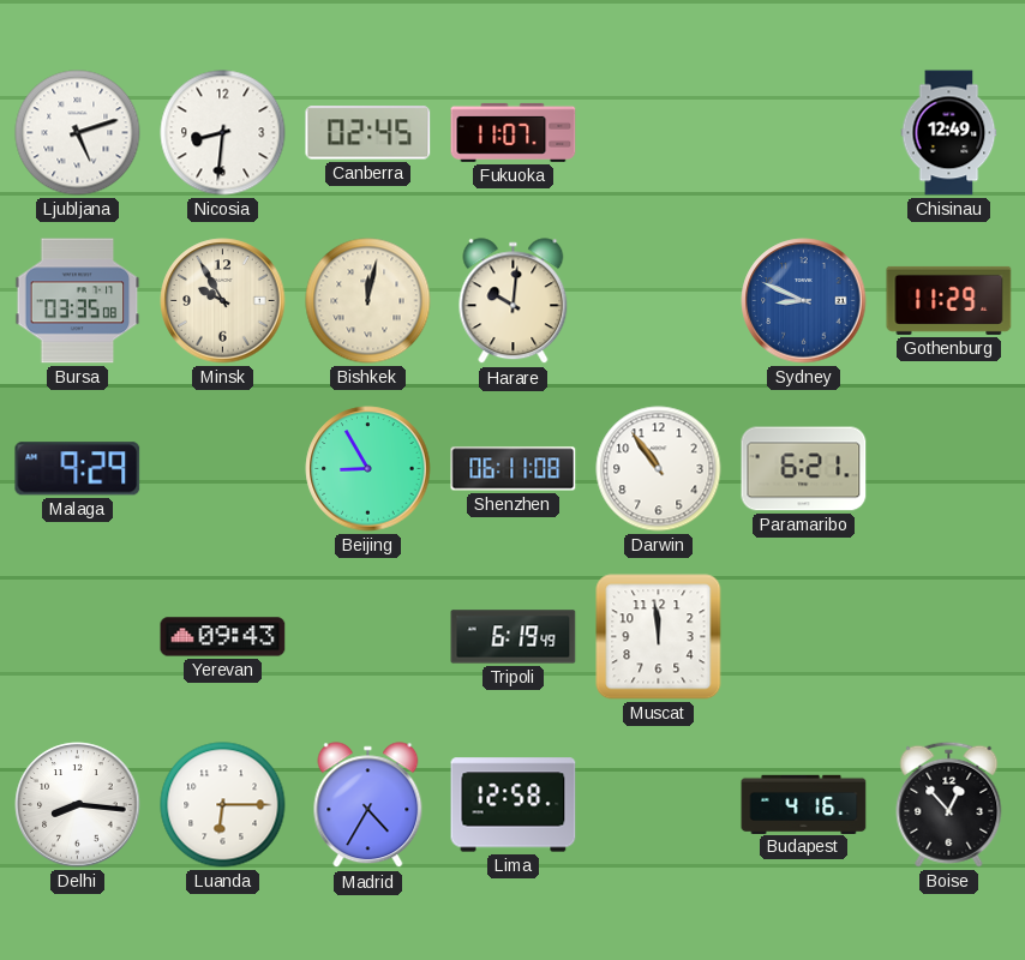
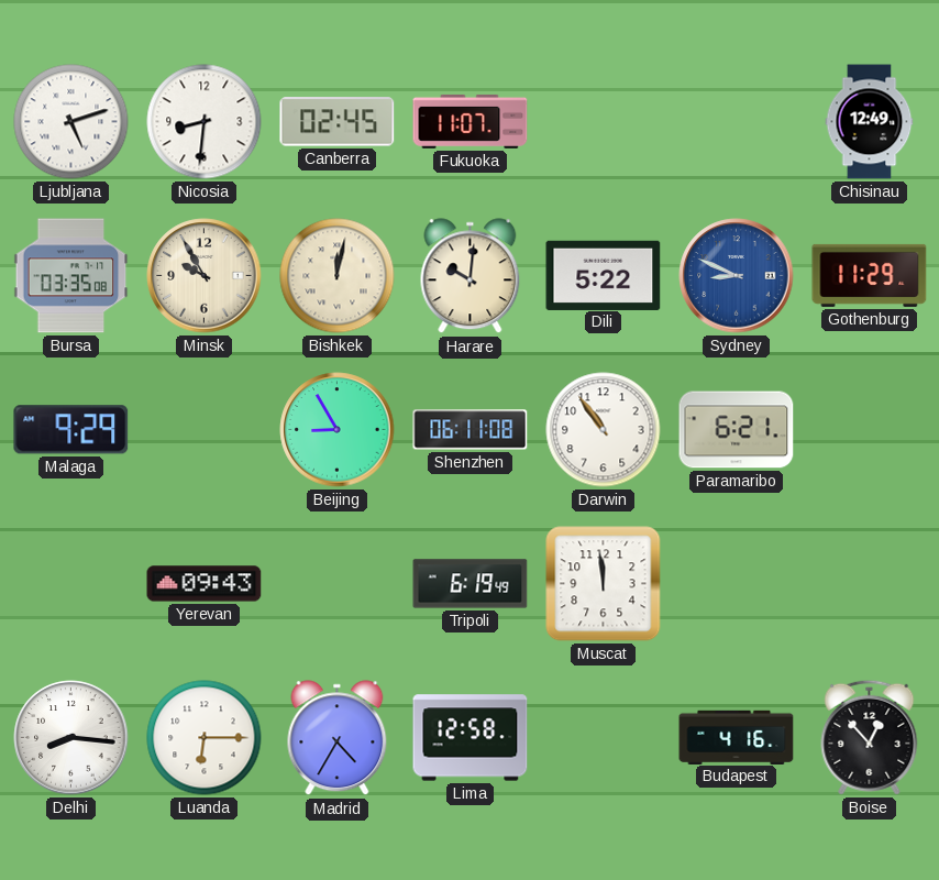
Dili: none -> 5:22 (604, 275)
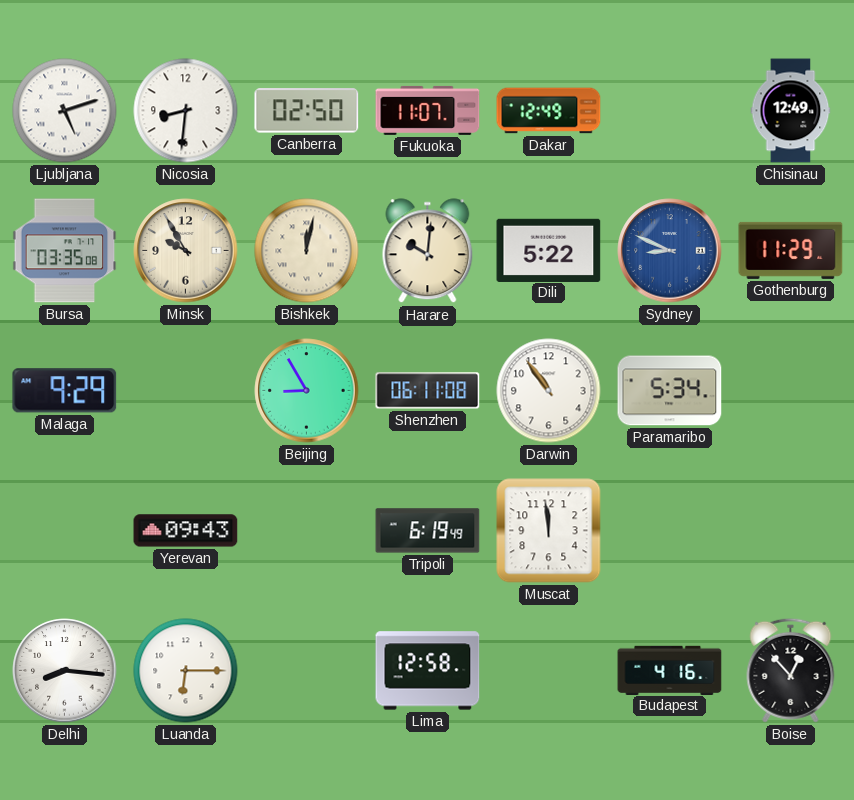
Canberra: 02:45 -> 02:50 (307, 111)
Dakar: none -> 12:49 (549, 111)
Paramaribo: 6:21 -> 5:34 (670, 391)
Madrid: 4:35 -> none (338, 738)
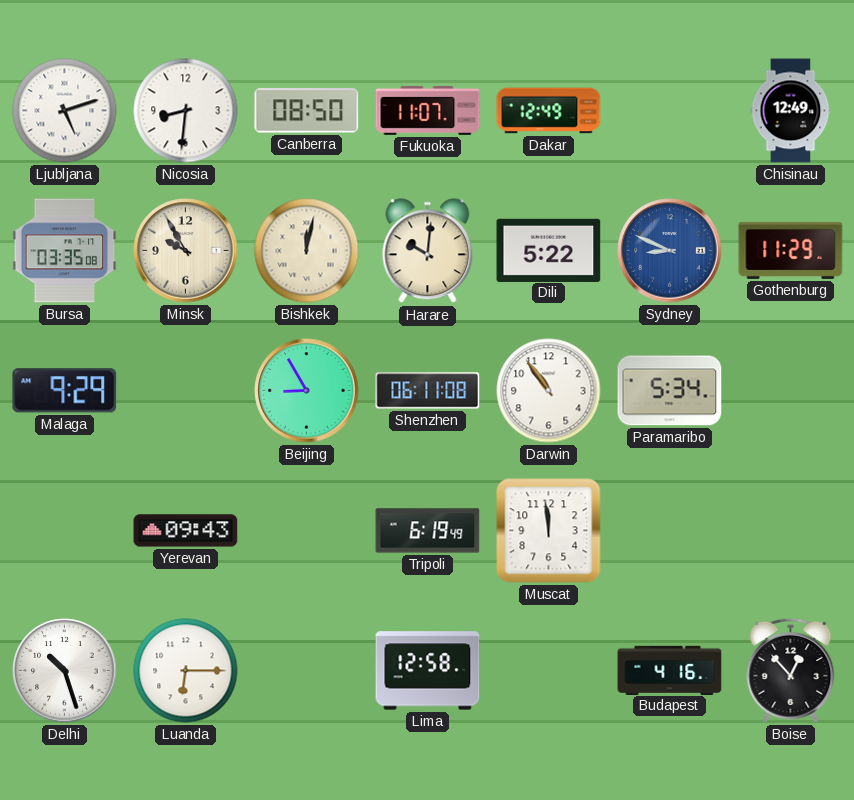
Canberra: 02:50 -> 08:50 (307, 111)
Delhi: 8:16 -> 10:27 (65, 671)
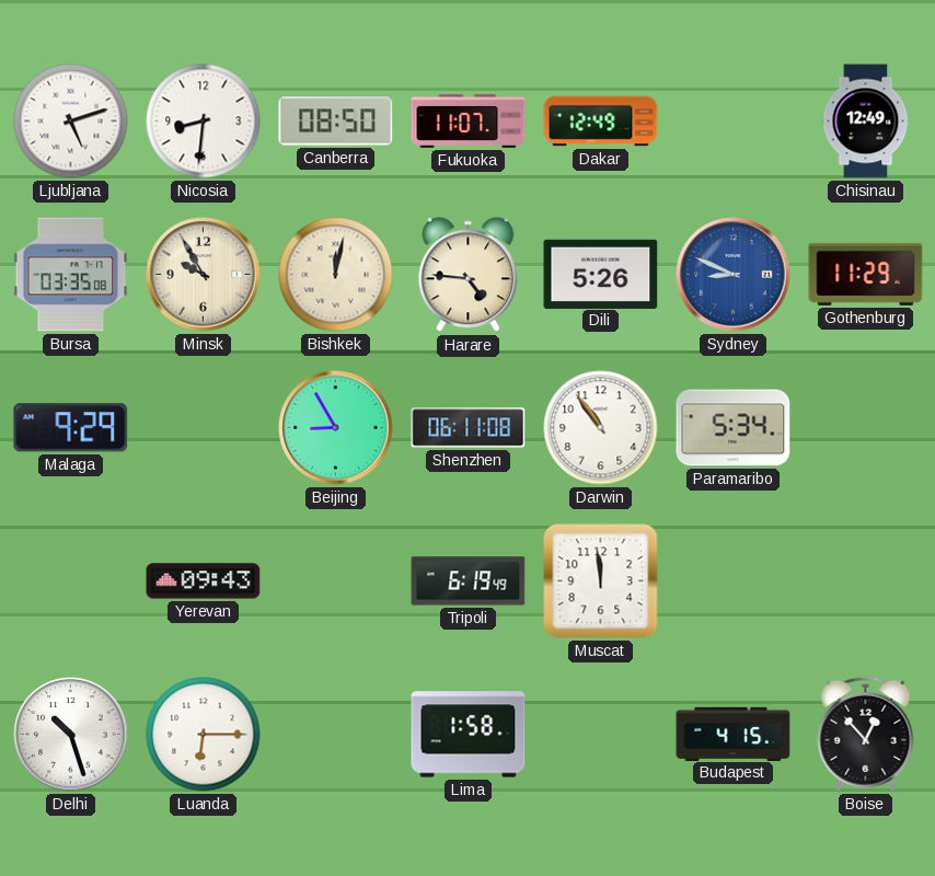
Harare: 10:01 -> 4:46 (469, 275)
Dili: 5:22 -> 5:26 (601, 274)
Lima: 12:58 -> 1:58 (469, 735)
Budapest: 4:16 -> 4:15 (734, 734)
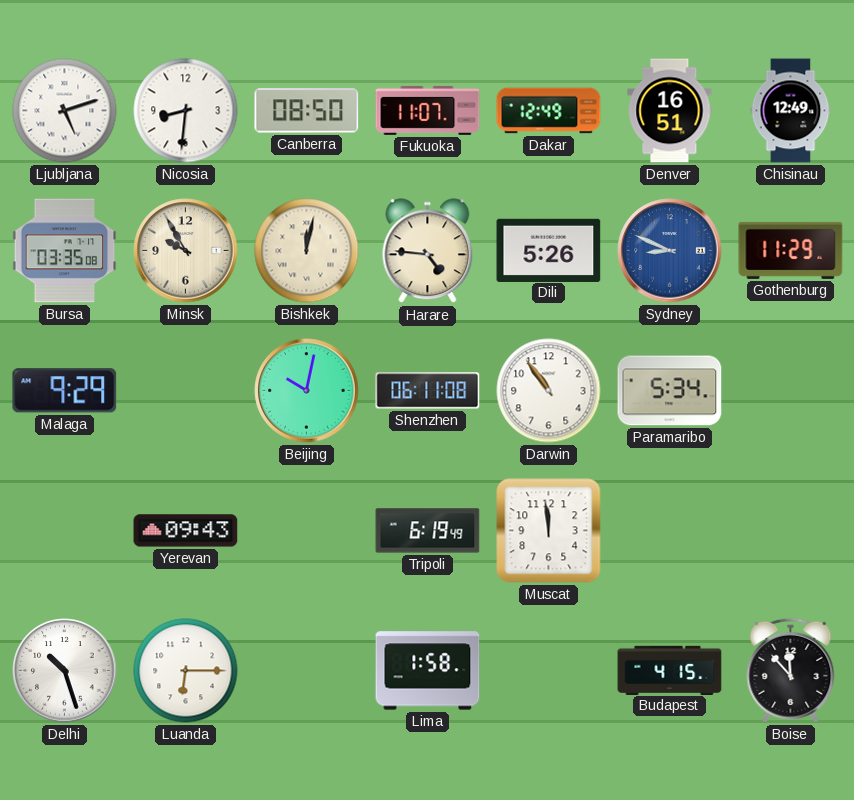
Denver: none -> 16:51 (670, 111)
Beijing: 8:55 -> 10:02 (307, 391)
Boise: 12:53 -> 11:53 (791, 670)
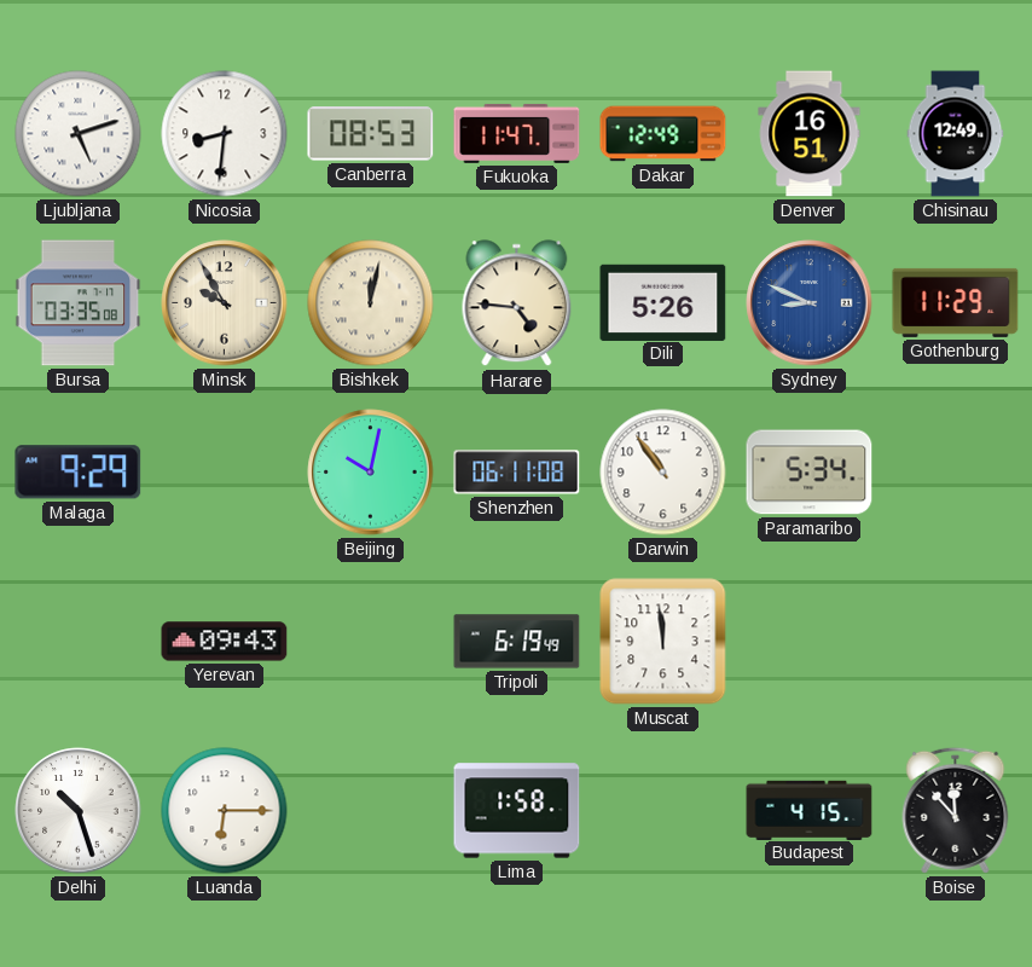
Canberra: 08:50 -> 08:53 (371, 134)
Fukuoka: 11:07 -> 11:47 (517, 133)
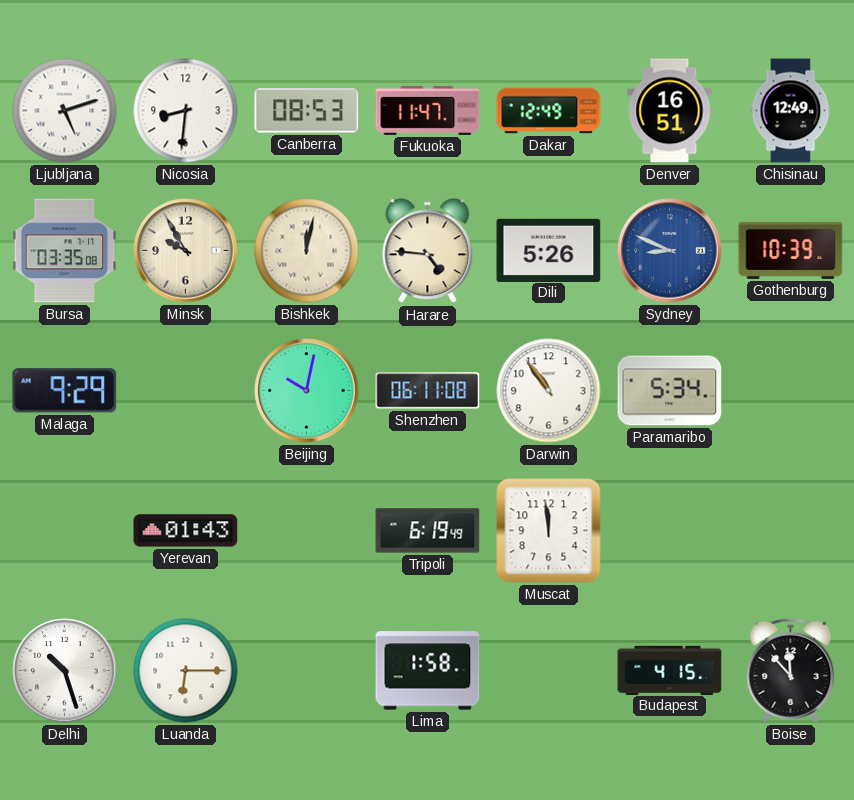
Gothenburg: 11:29 -> 10:39 (791, 250)
Yerevan: 09:43 -> 01:43 (186, 531)
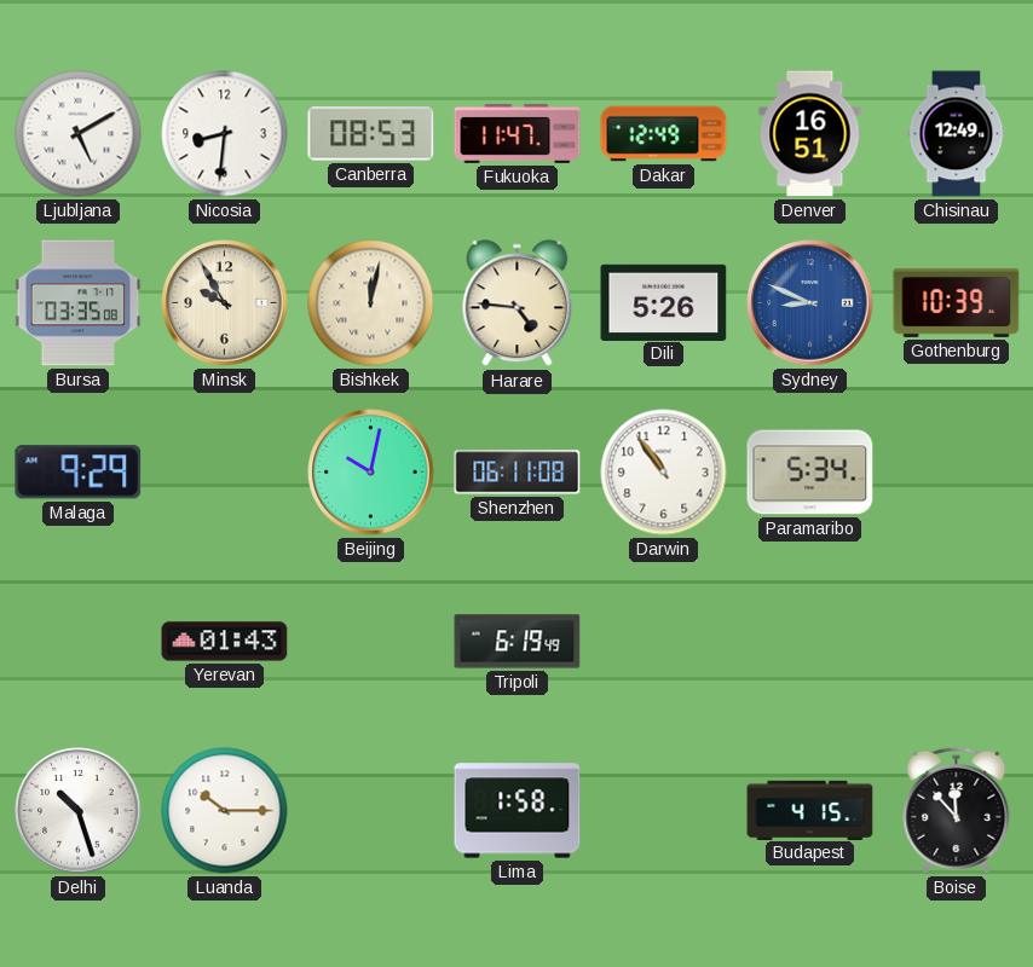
Ljubljana: 5:12 -> 5:10 (79, 134)
Muscat: 11:59 -> none (549, 531)
Luanda: 6:15 -> 10:15 (225, 811)
